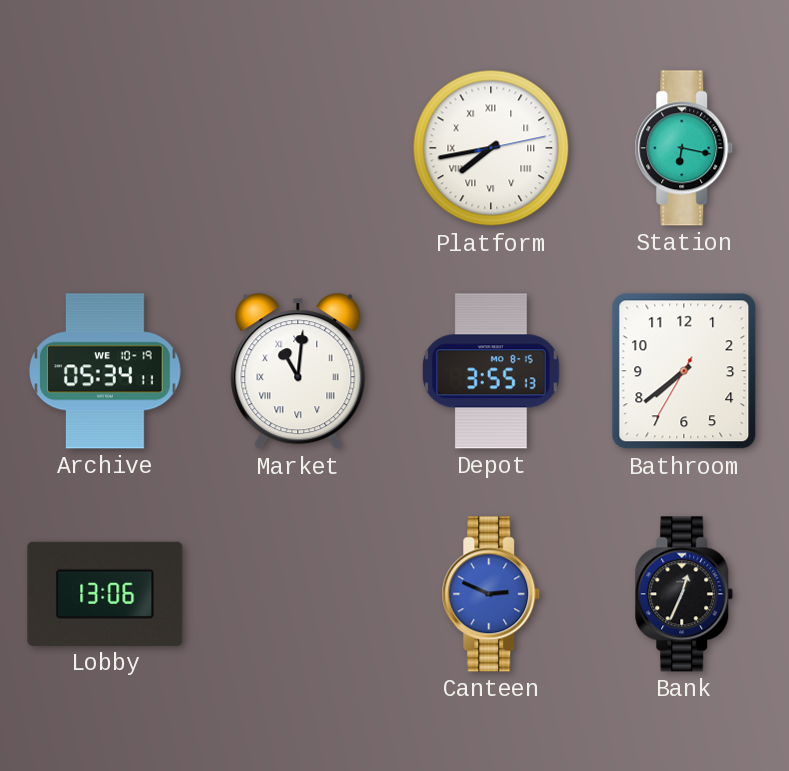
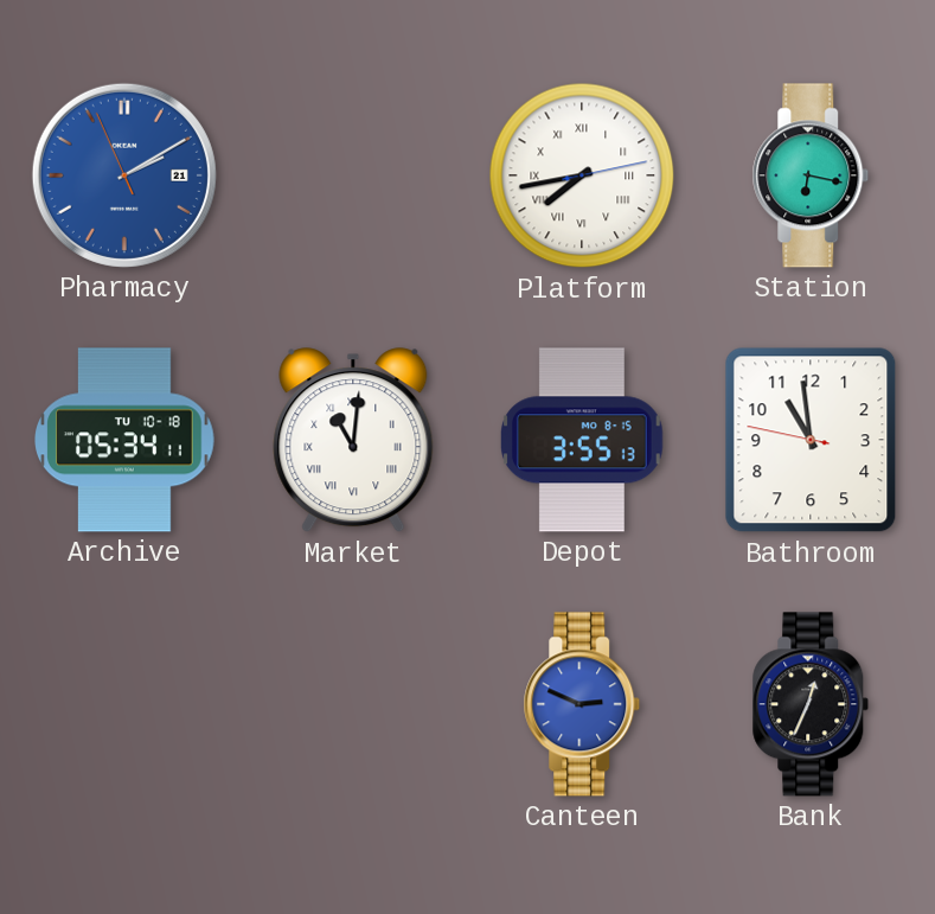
Pharmacy: none -> 2:09 (124, 175)
Archive date: WE 10-19 -> TU 10-18 (126, 440)
Bathroom: 7:38 -> 10:58 (811, 440)
Lobby: 13:06 -> none (105, 594)
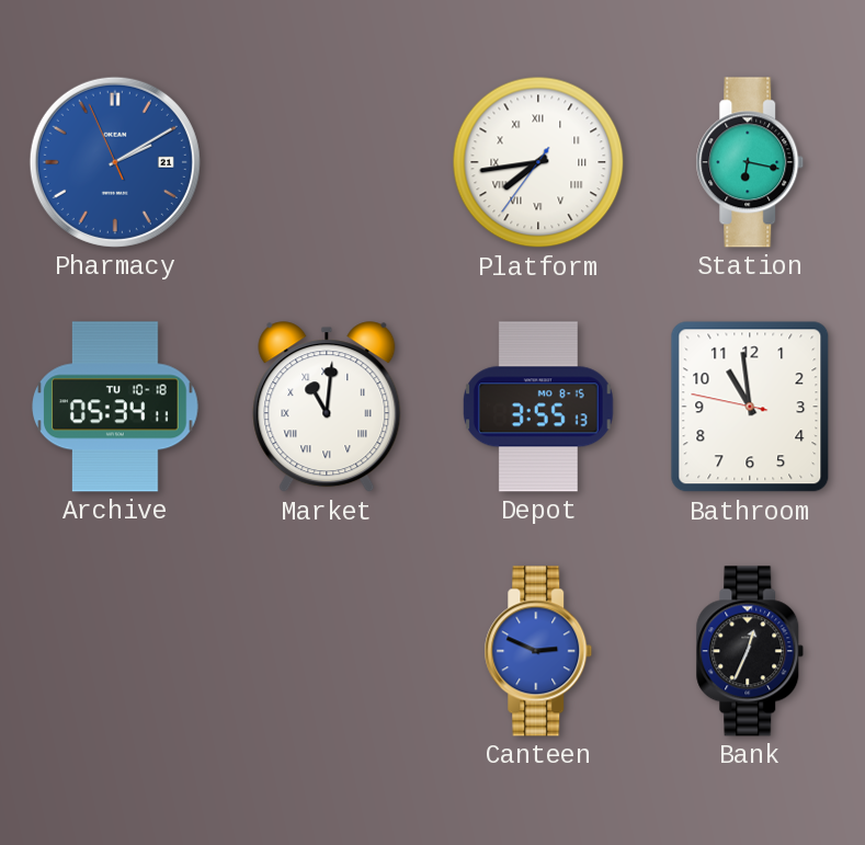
Platform: 7:43:13 -> 7:43:36 (538, 162)
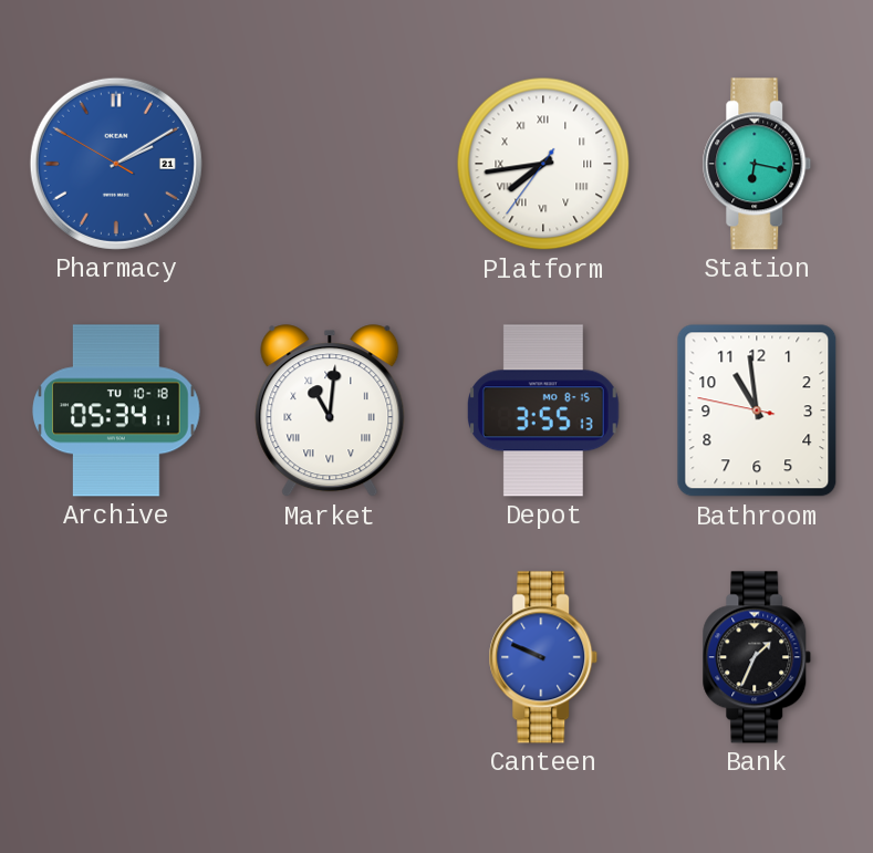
Pharmacy: 2:09:56 -> 2:09:50 (116, 164)
Canteen: 2:49 -> 9:49 (543, 657)
Bank: 12:34 -> 1:34 (757, 657)
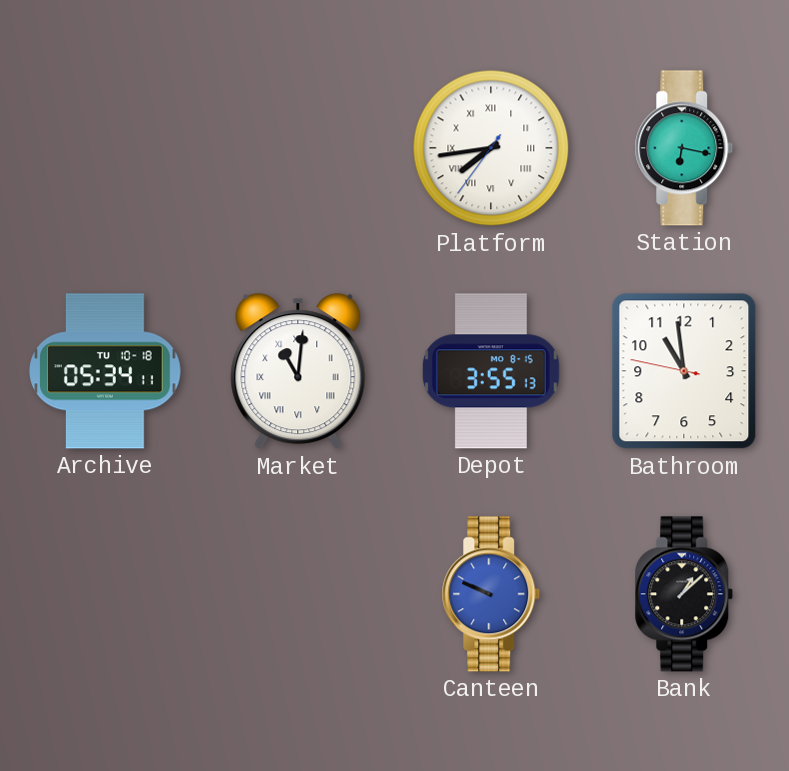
Pharmacy: 2:09 -> none (116, 164)
Bank: 1:34 -> 1:08 (684, 594)
